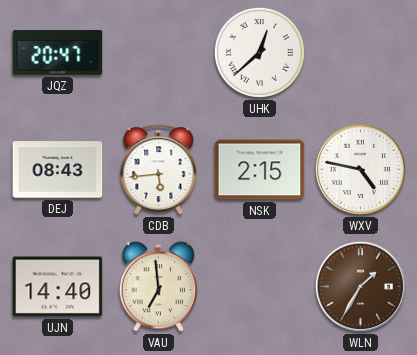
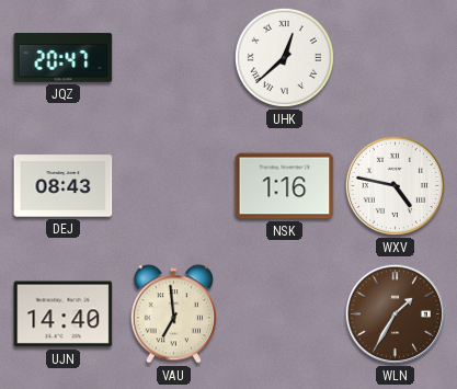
CDB: 5:44 -> none (159, 170)
NSK: 2:15 -> 1:16 (285, 186)
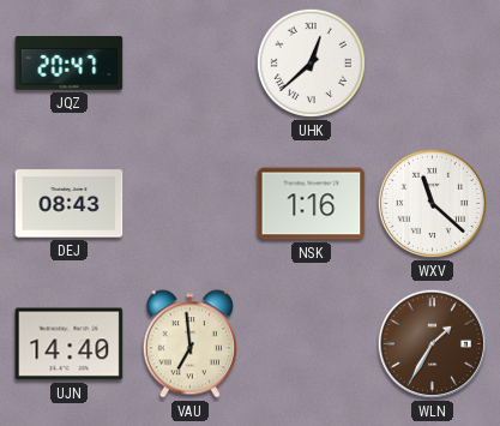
WXV: 4:47 -> 11:22 (432, 203)
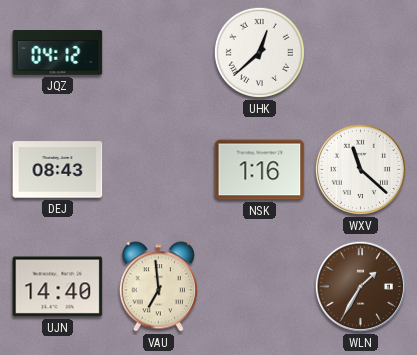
JQZ: 20:47 -> 04:12 (58, 53)
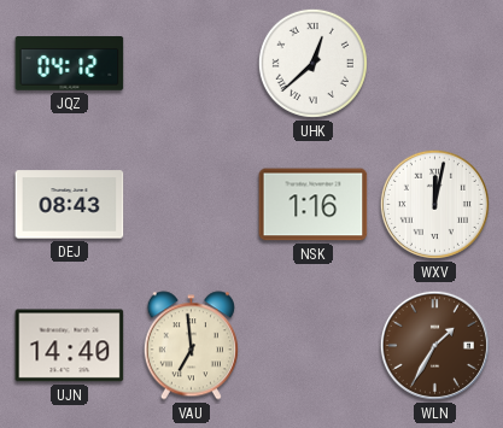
WXV: 11:22 -> 12:02 (434, 204)
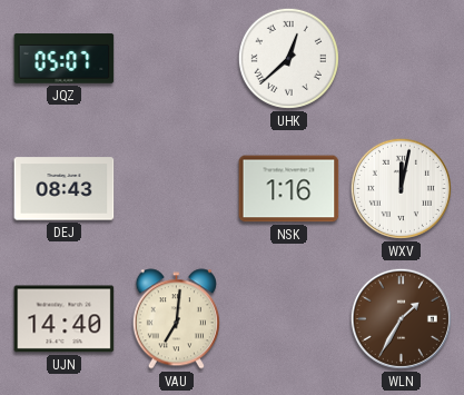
JQZ: 04:12 -> 05:07 (65, 59)
VAU: 6:59 -> 7:01 (176, 319)
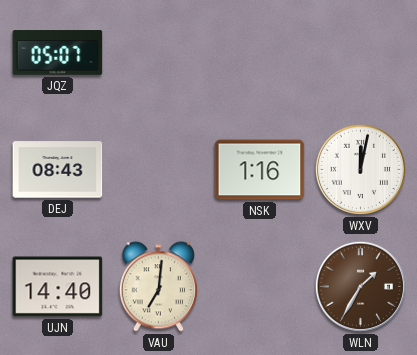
UHK: 12:38 -> none (288, 58)
